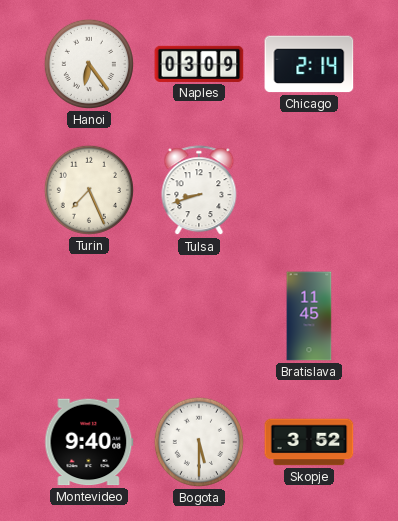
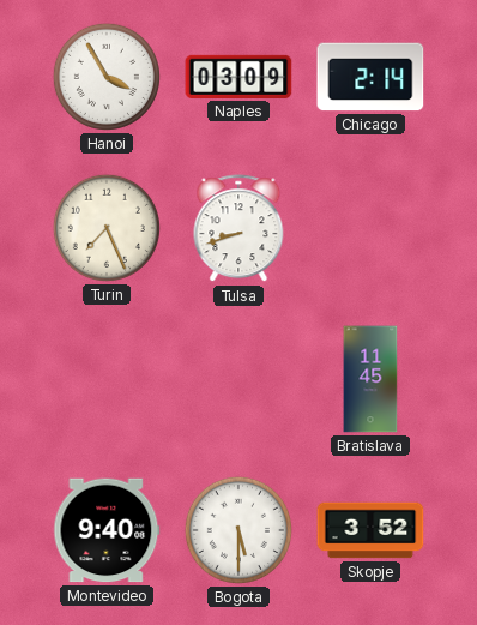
Hanoi: 6:24 -> 3:55 (107, 77)
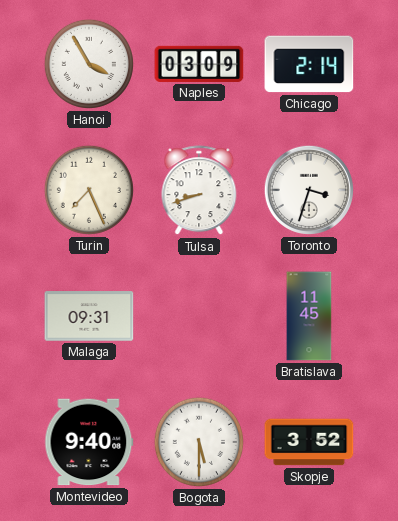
Toronto: none -> 3:33 (309, 190)
Malaga: none -> 09:31 (89, 316)
